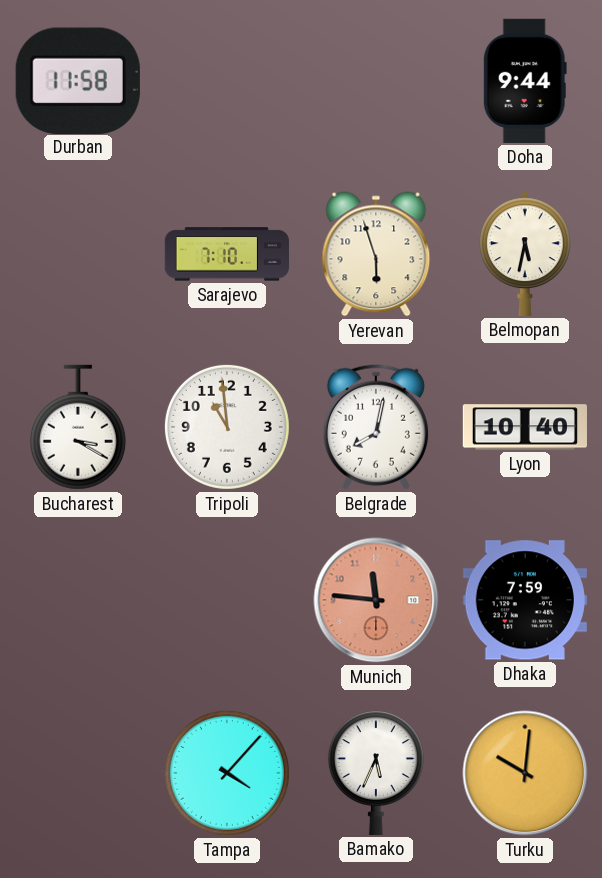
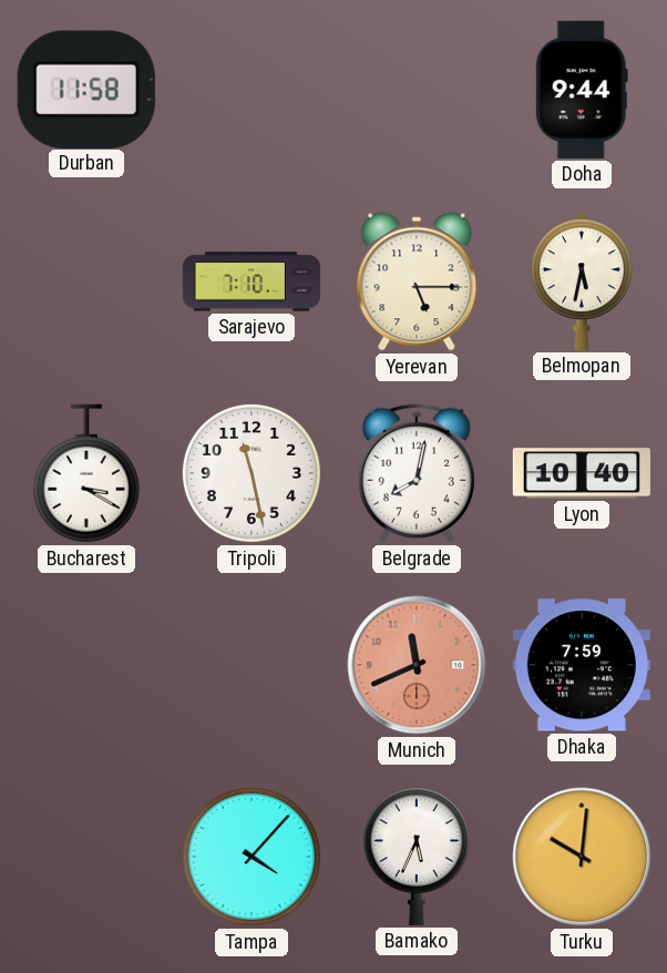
Yerevan: 5:57 -> 5:15 (417, 281)
Tripoli: 10:59 -> 11:28 (252, 473)
Munich: 11:46 -> 11:41 (417, 665)
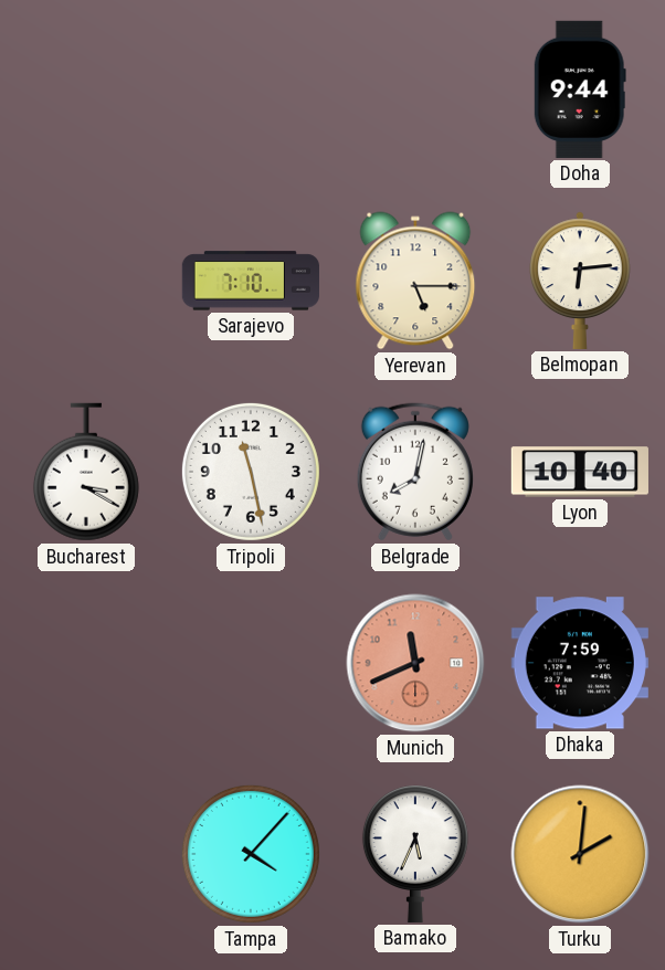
Durban: 11:58 -> none (86, 89)
Belmopan: 5:32 -> 6:14 (581, 281)
Turku: 10:01 -> 2:01 (580, 854)
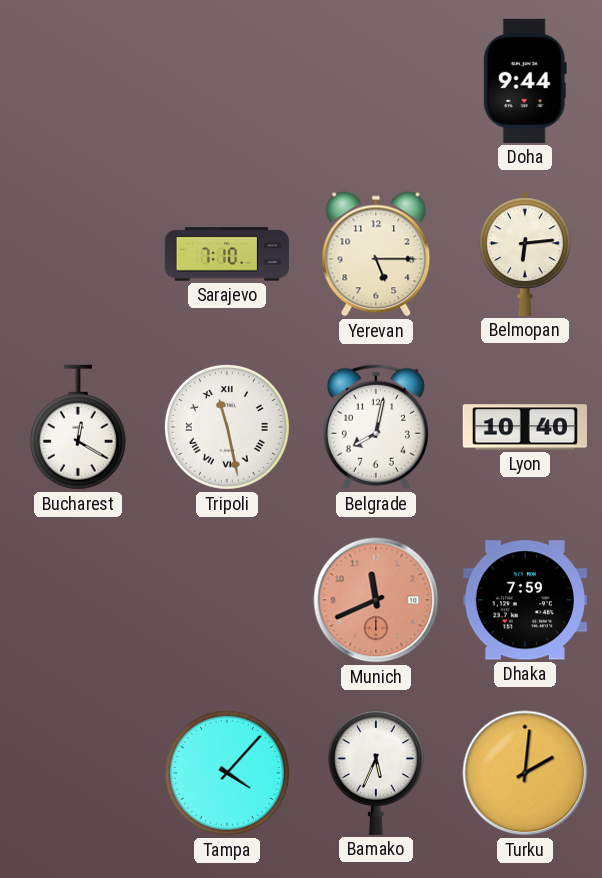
Bucharest: 3:20 -> 12:20 (78, 427)
Tripoli numerals: Arabic -> Roman (227, 427)
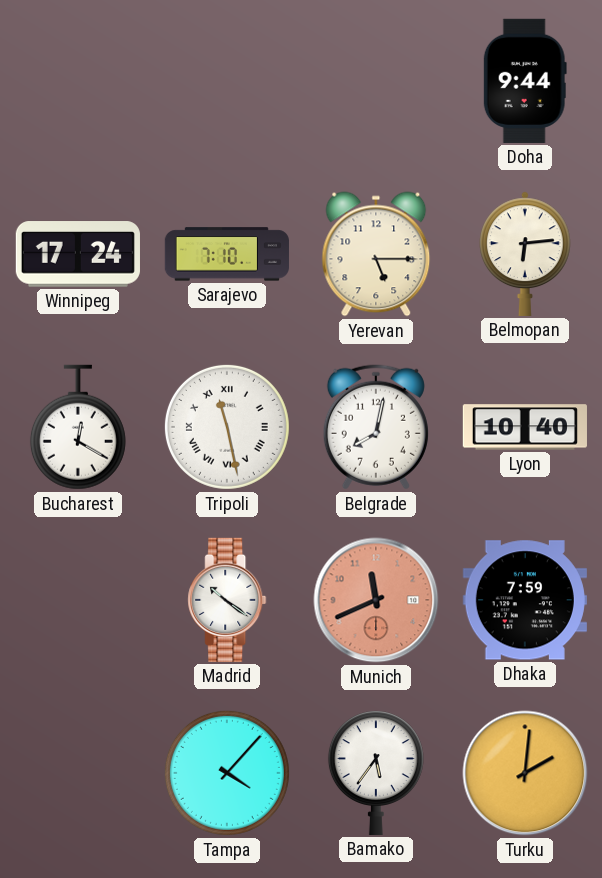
Winnipeg: none -> 17:24 (78, 254)
Madrid: none -> 10:21 (227, 600)
Bamako: 5:34 -> 5:36 (376, 773)
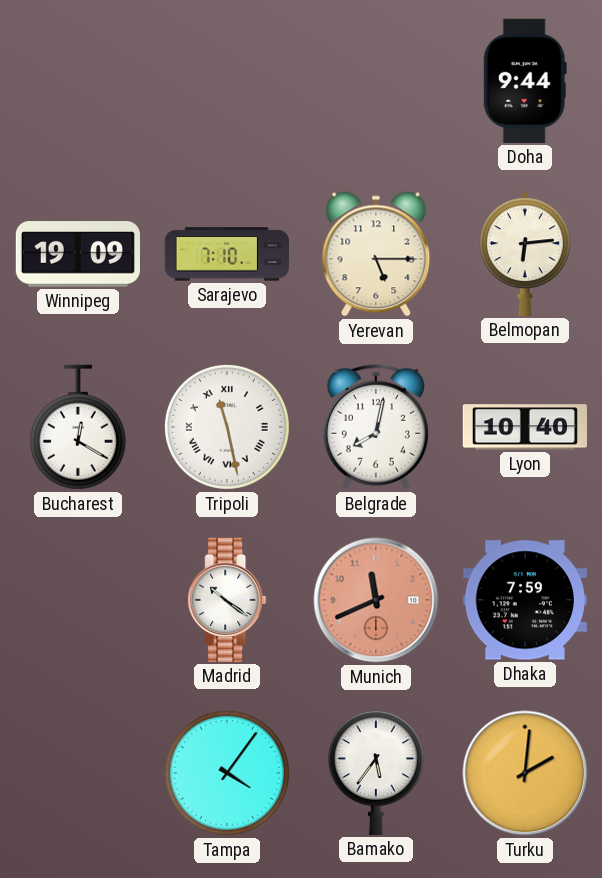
Winnipeg: 17:24 -> 19:09 (78, 254)
Tampa: 4:07 -> 4:06 (227, 773)
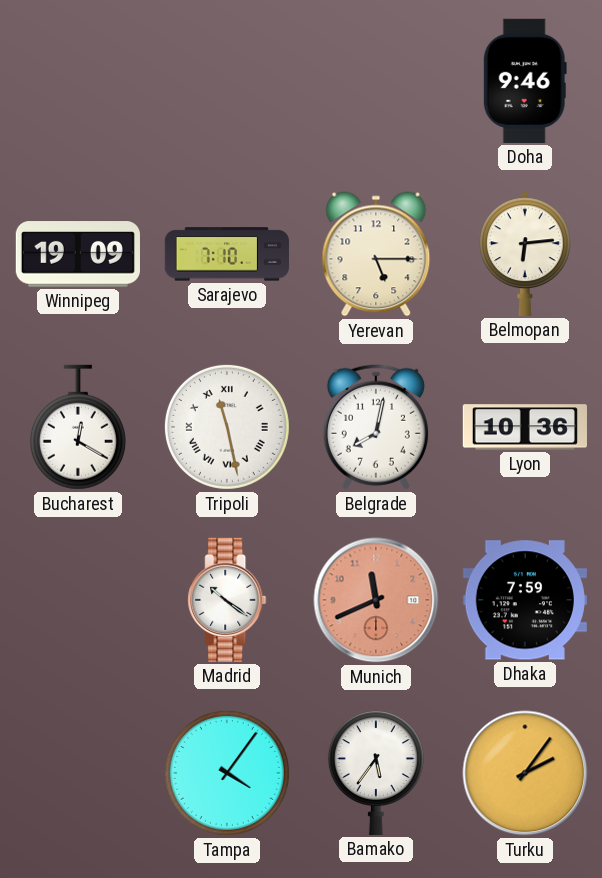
Doha: 9:44 -> 9:46 (525, 81)
Lyon: 10:40 -> 10:36 (525, 427)
Turku: 2:01 -> 2:06 (525, 773)
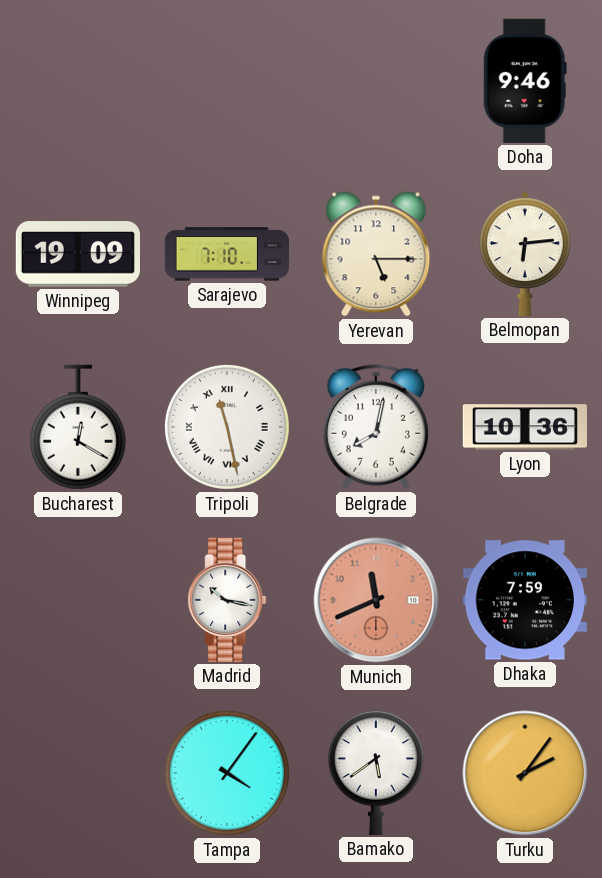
Madrid: 10:21 -> 10:17 (227, 600)
Bamako: 5:36 -> 5:39 (376, 773)
